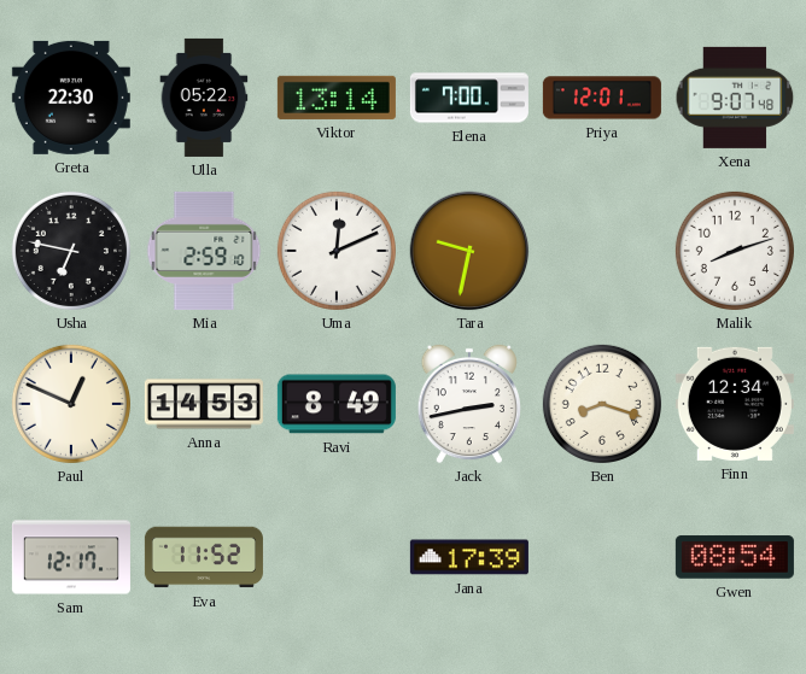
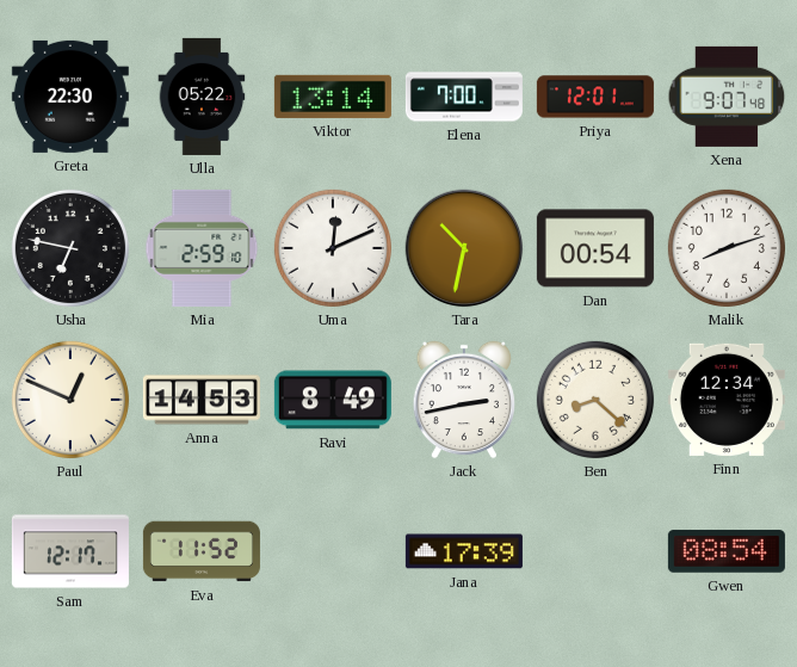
Tara: 9:32 -> 10:32 (464, 248)
Dan: none -> 00:54 (595, 248)
Ben: 8:18 -> 8:22 (595, 400)
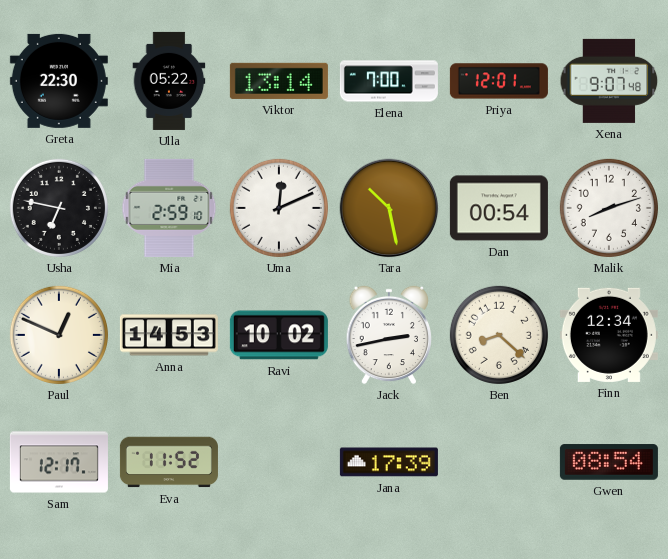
Tara: 10:32 -> 10:28 (389, 208)
Ravi: 8:49 -> 10:02 (279, 335)
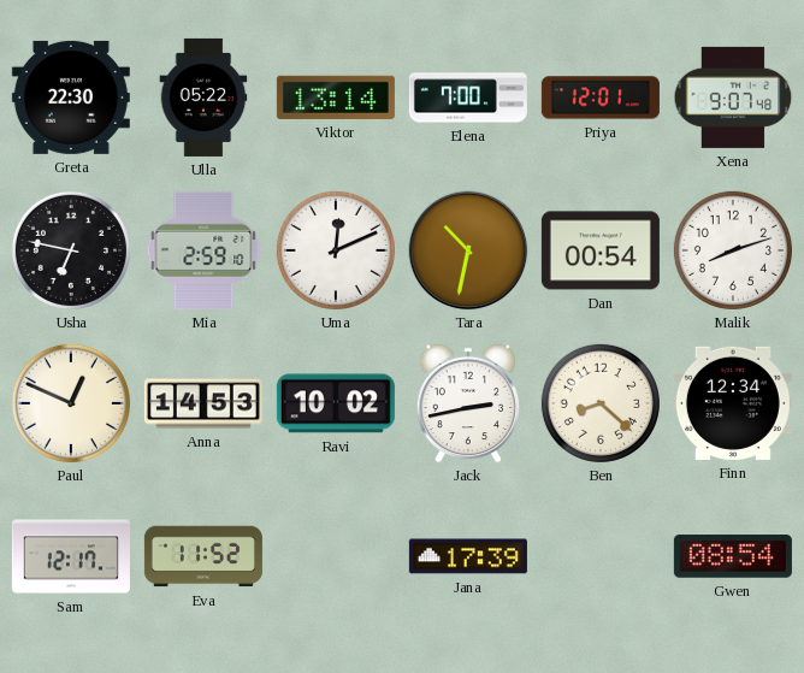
Tara: 10:28 -> 10:32 (468, 250)
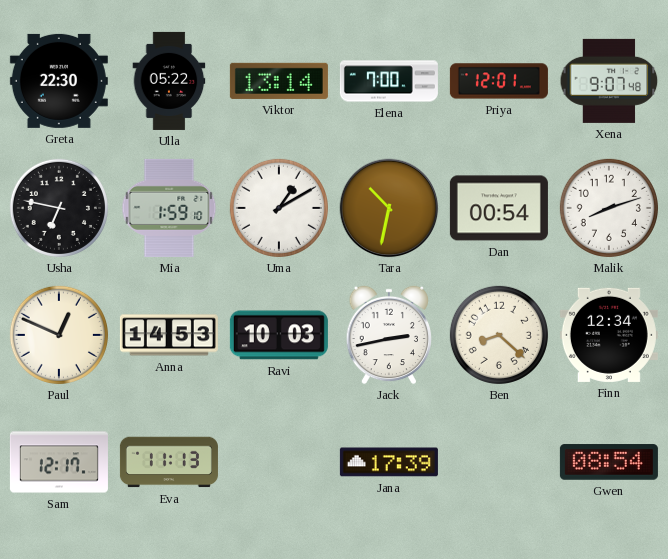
Mia: 2:59 -> 1:59 (169, 208)
Uma: 12:11 -> 1:10 (279, 208)
Ravi: 10:02 -> 10:03 (279, 335)
Eva: 11:52 -> 11:13 (169, 462)
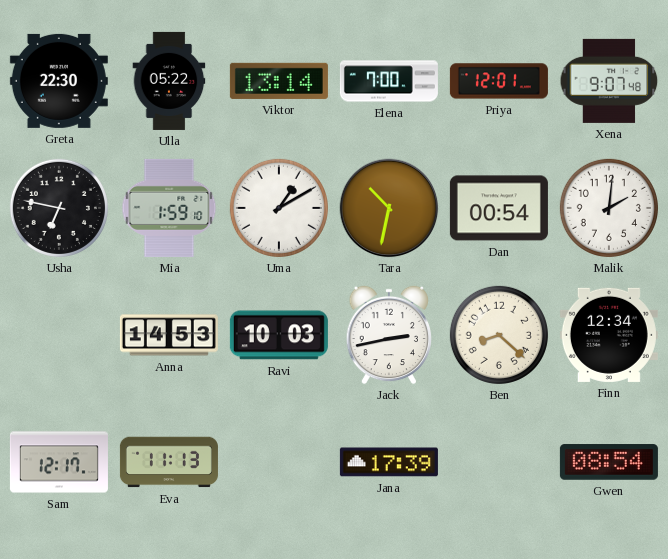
Malik: 8:12 -> 2:01 (609, 208)
Paul: 12:49 -> none (59, 335)
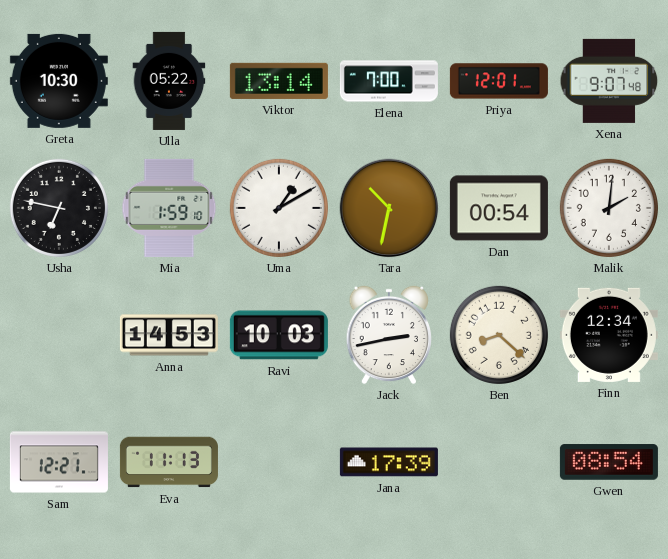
Greta: 22:30 -> 10:30 (59, 81)
Sam: 12:17 -> 12:21 (59, 462)
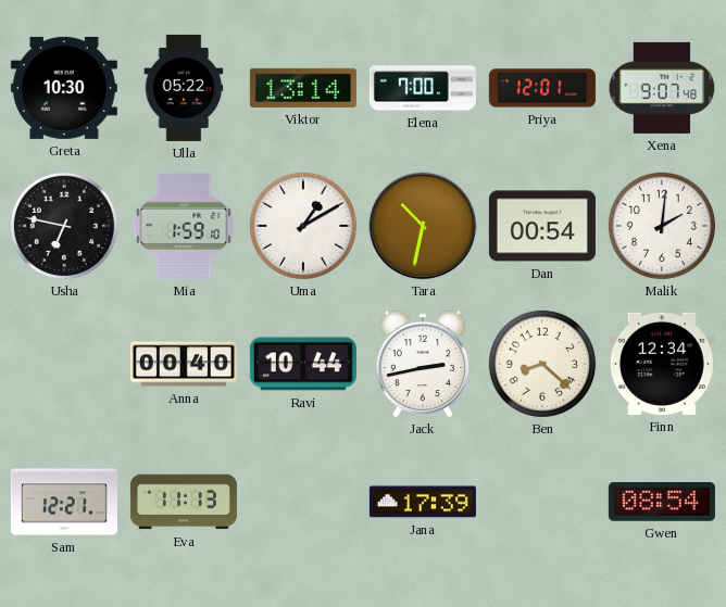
Anna: 14:53 -> 00:40 (184, 364)
Ravi: 10:03 -> 10:44 (303, 364)
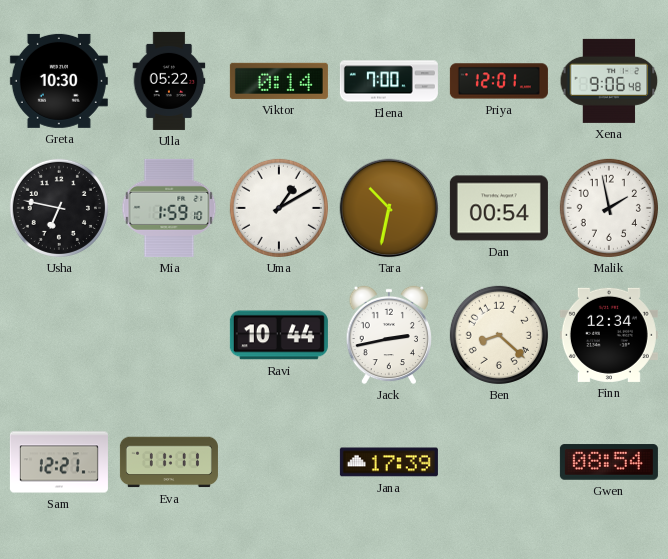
Viktor: 13:14 -> 0:14 (279, 81)
Xena: 9:07 -> 9:06 (609, 81)
Malik: 2:01 -> 1:58 (609, 208)
Anna: 00:40 -> none (184, 364)
Eva: 11:13 -> 11:11 (169, 462)
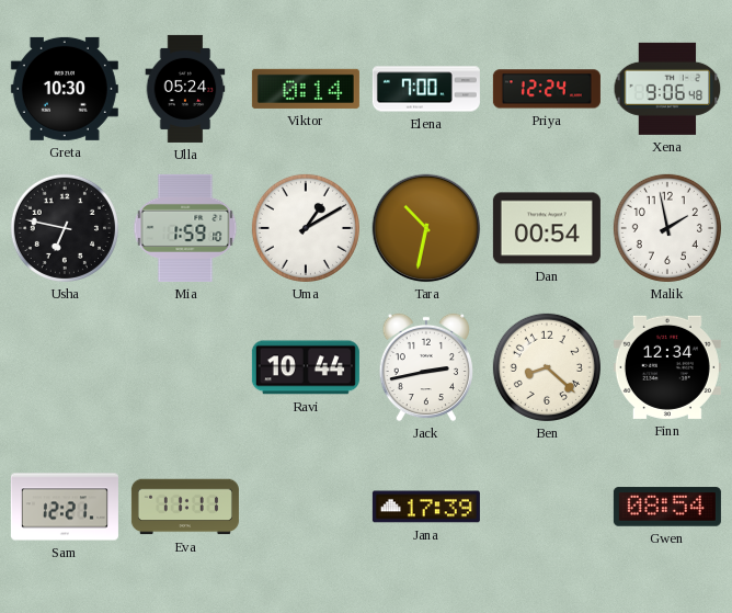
Ulla: 05:22 -> 05:24 (185, 89)
Priya: 12:01 -> 12:24 (547, 89)
